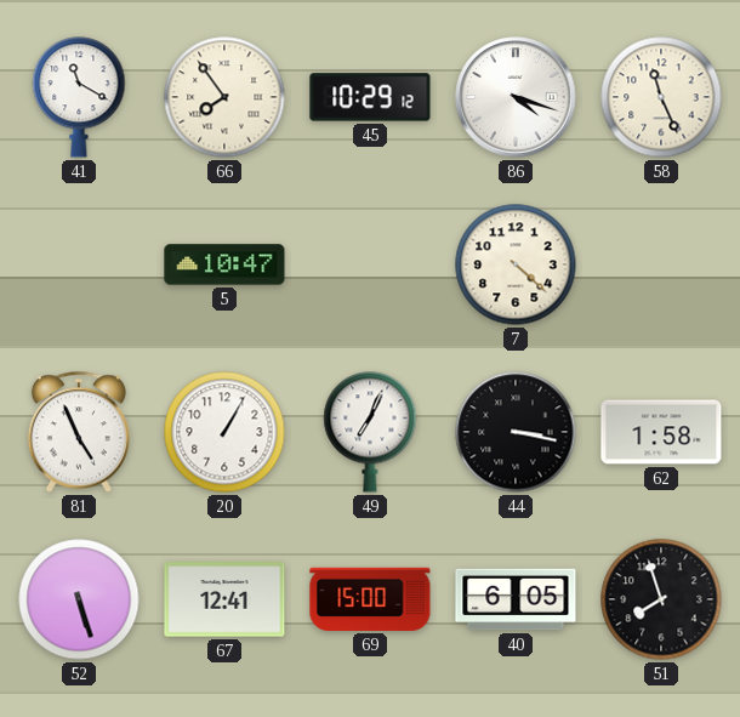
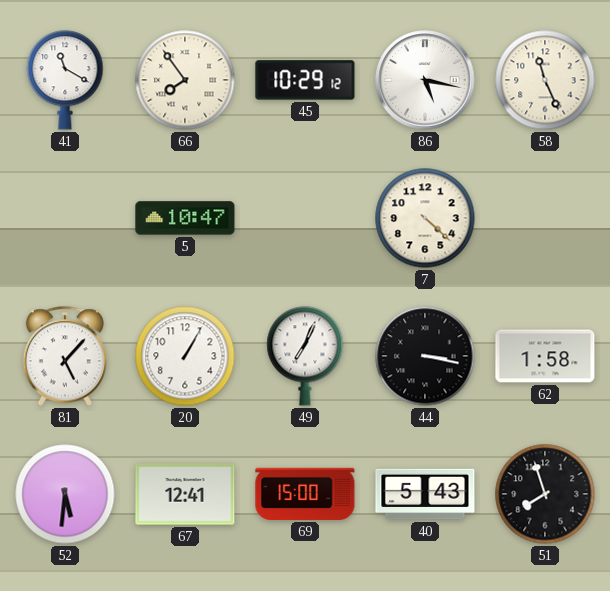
86: 4:18 -> 5:17 (425, 80)
81: 4:56 -> 5:07 (65, 356)
52: 5:27 -> 5:31 (65, 494)
40: 6:05 -> 5:43 (425, 494)
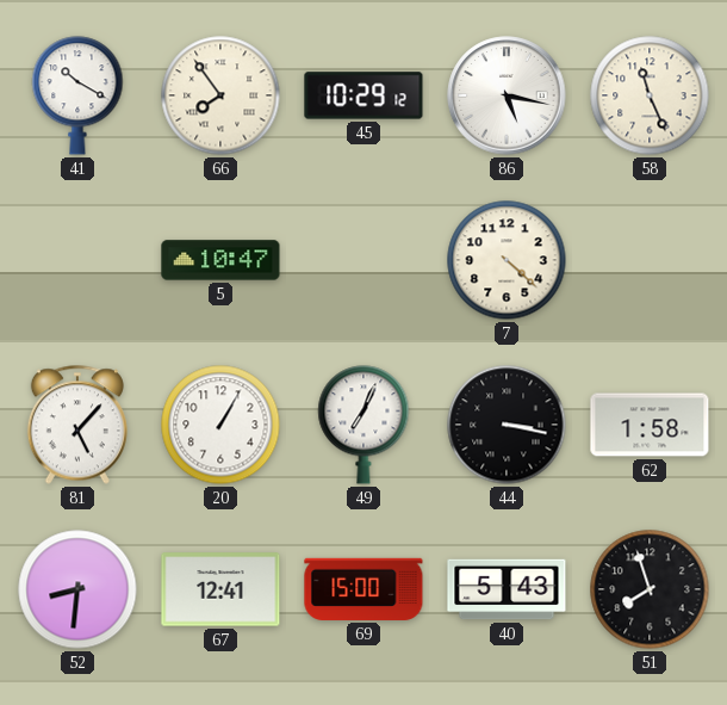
41: 11:20 -> 10:20 (77, 95)
52: 5:31 -> 8:31 (77, 589)
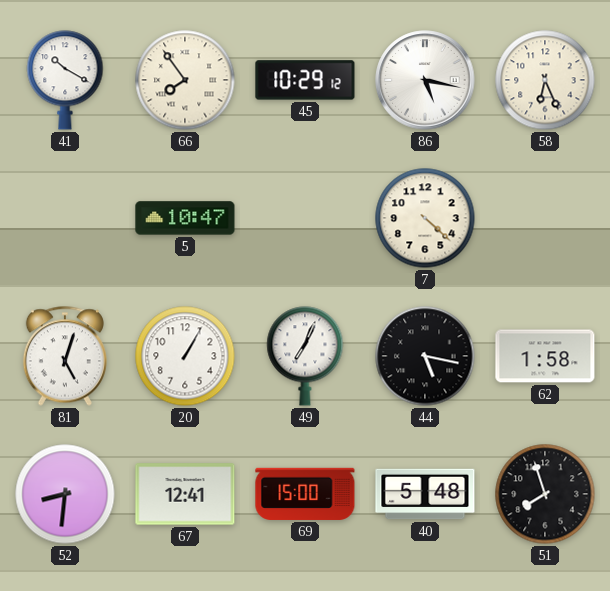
58: 11:26 -> 6:26 (545, 80)
81: 5:07 -> 5:03 (65, 356)
44: 3:17 -> 5:17 (425, 356)
40: 5:43 -> 5:48 (425, 494)
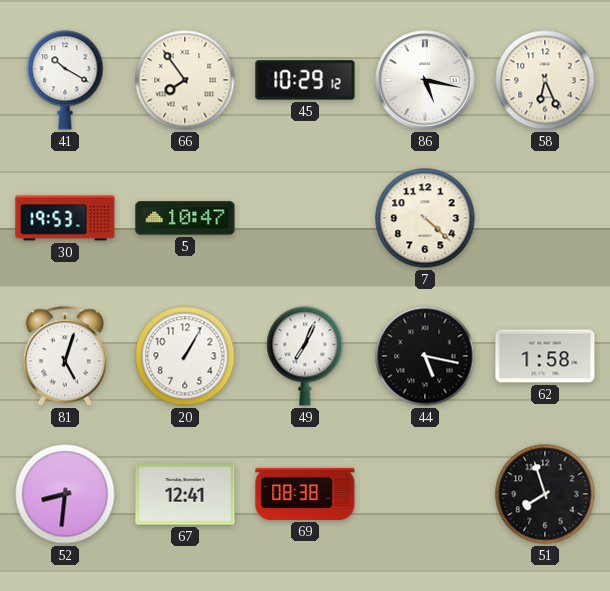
30: none -> 19:53 (65, 218)
69: 15:00 -> 08:38 (305, 494)
40: 5:48 -> none (425, 494)
